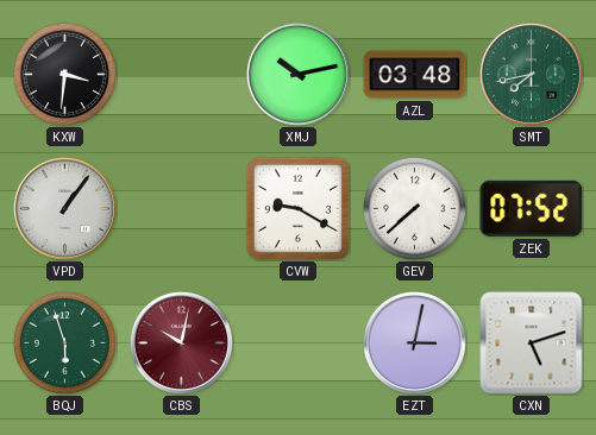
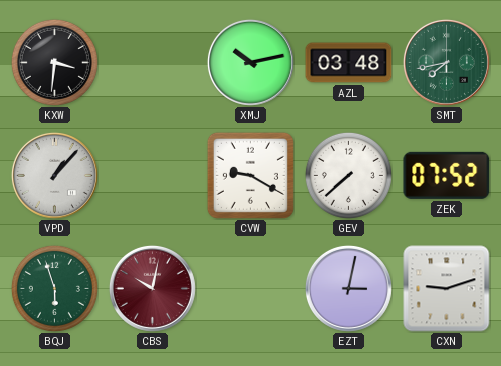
VPD: 1:06 -> 1:07 (54, 175)
CXN: 5:12 -> 9:12 (447, 289)
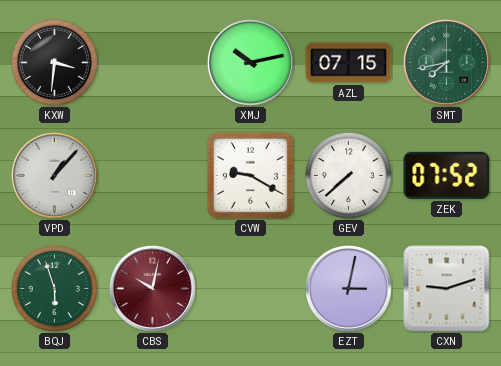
AZL: 03:48 -> 07:15 (349, 63)
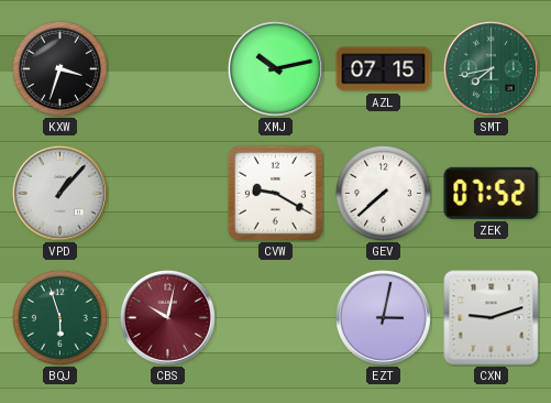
KXW: 3:31 -> 3:33 (59, 68)
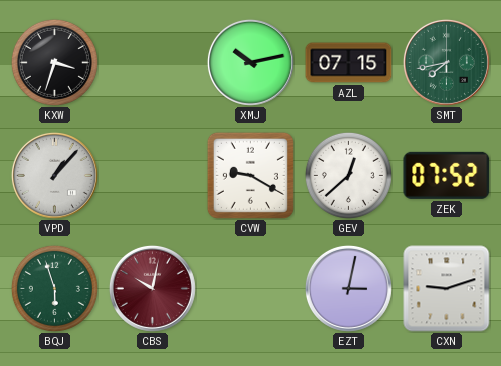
GEV: 7:38 -> 12:38 (348, 175)
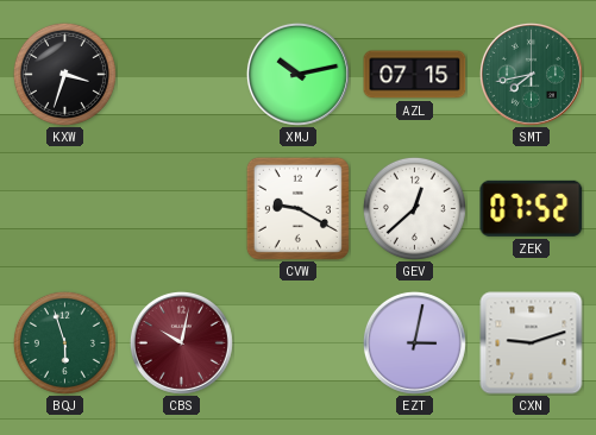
VPD: 1:07 -> none (54, 175)
